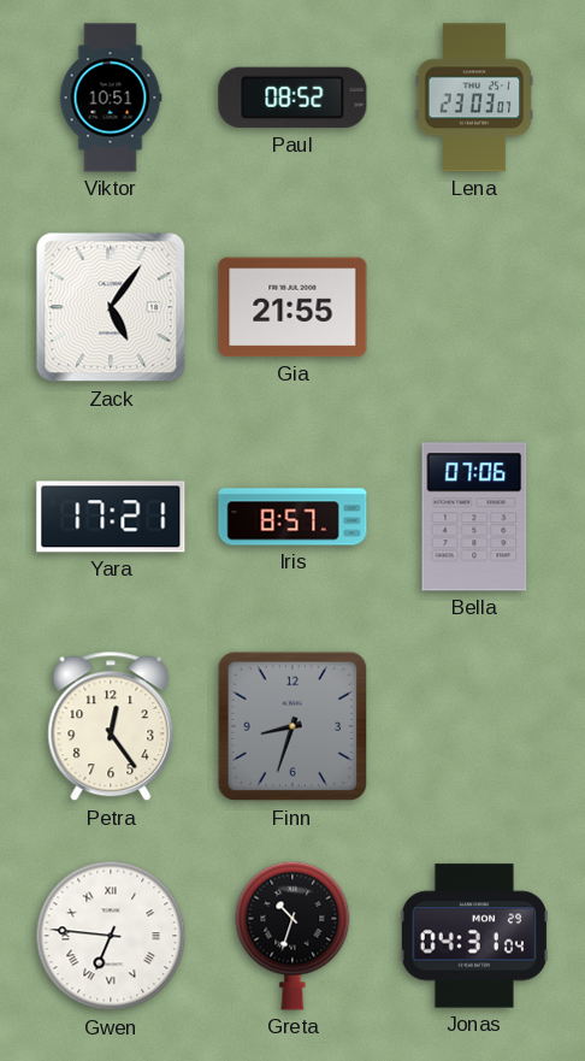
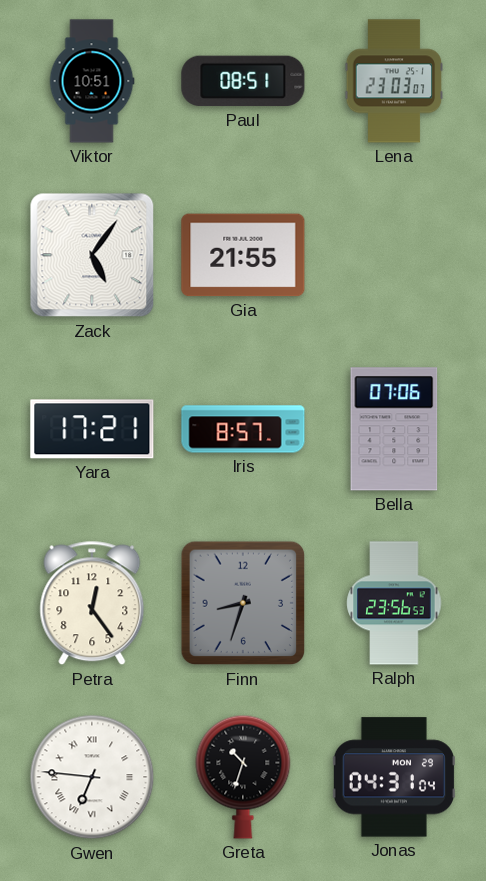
Paul: 08:52 -> 08:51 (243, 81)
Ralph: none -> 23:56 (394, 603)
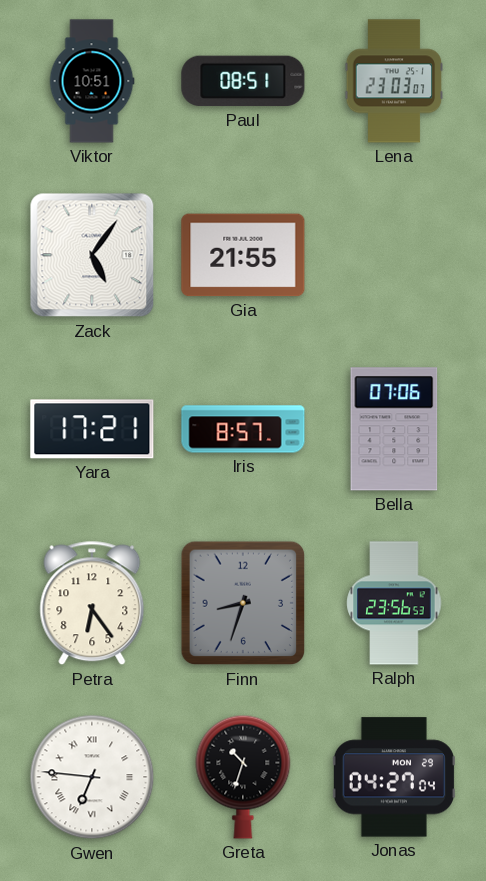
Petra: 12:24 -> 6:24 (92, 603)
Jonas: 04:31 -> 04:27 (394, 777)
